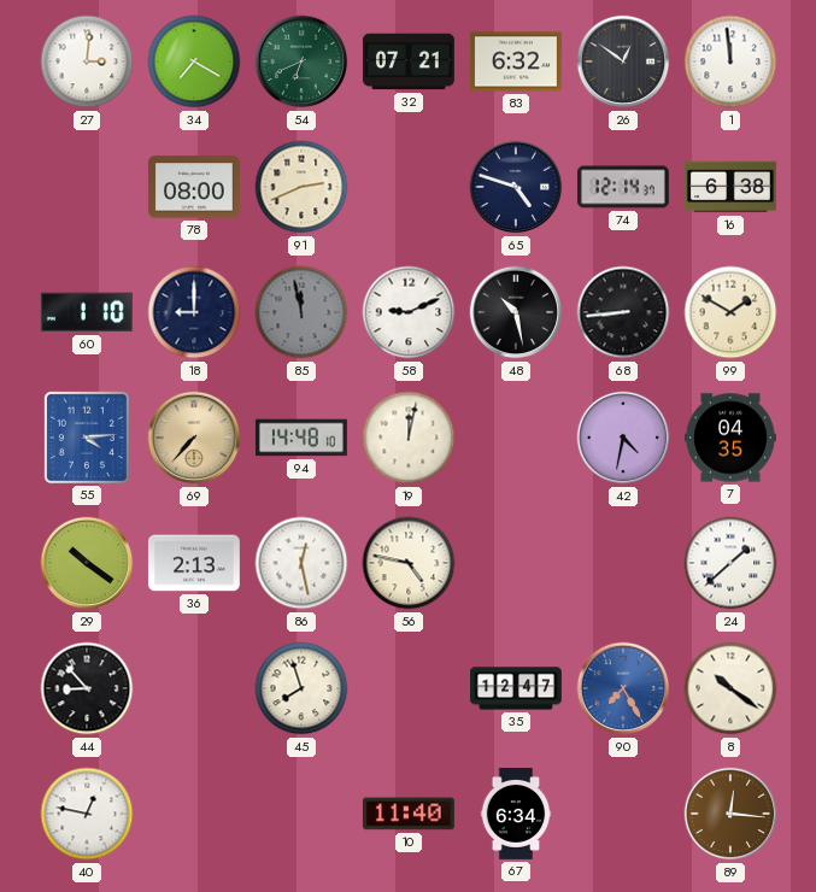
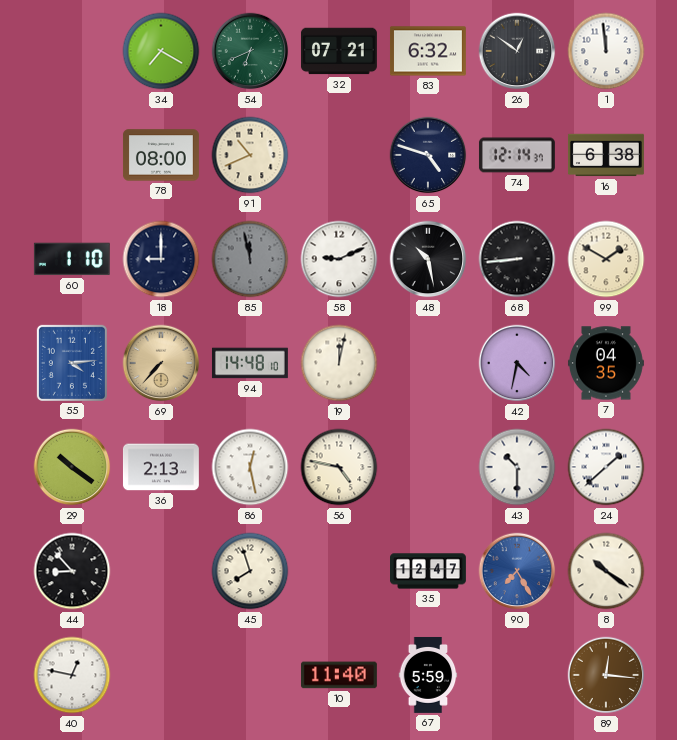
27: 3:01 -> none (87, 61)
91: 2:41 -> 10:41 (250, 155)
43: none -> 10:30 (517, 467)
67: 6:34 -> 5:59 (428, 675)
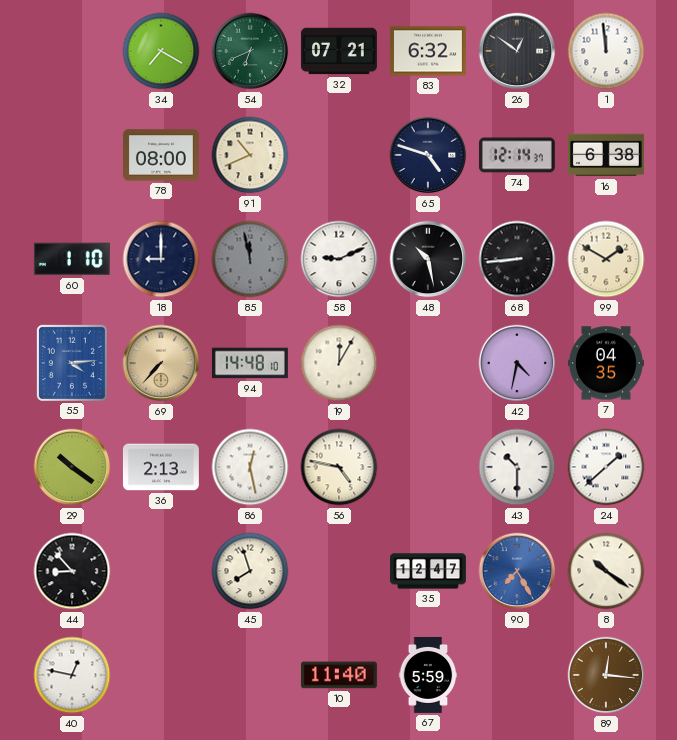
19: 12:02 -> 12:05 (339, 363)
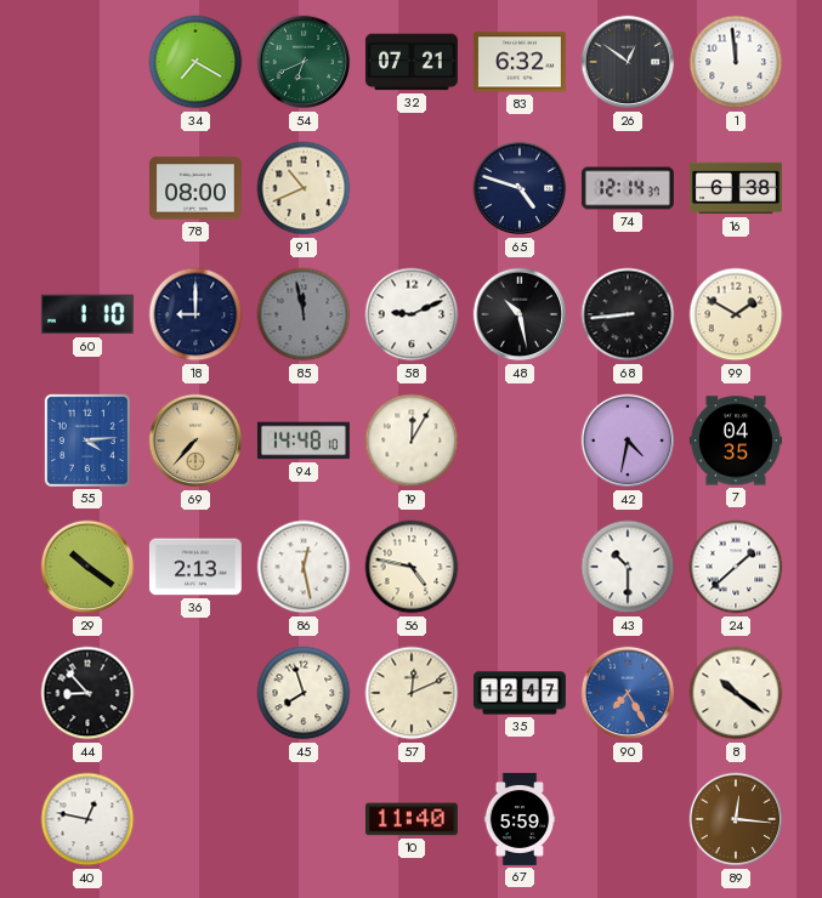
57: none -> 12:11 (412, 693)
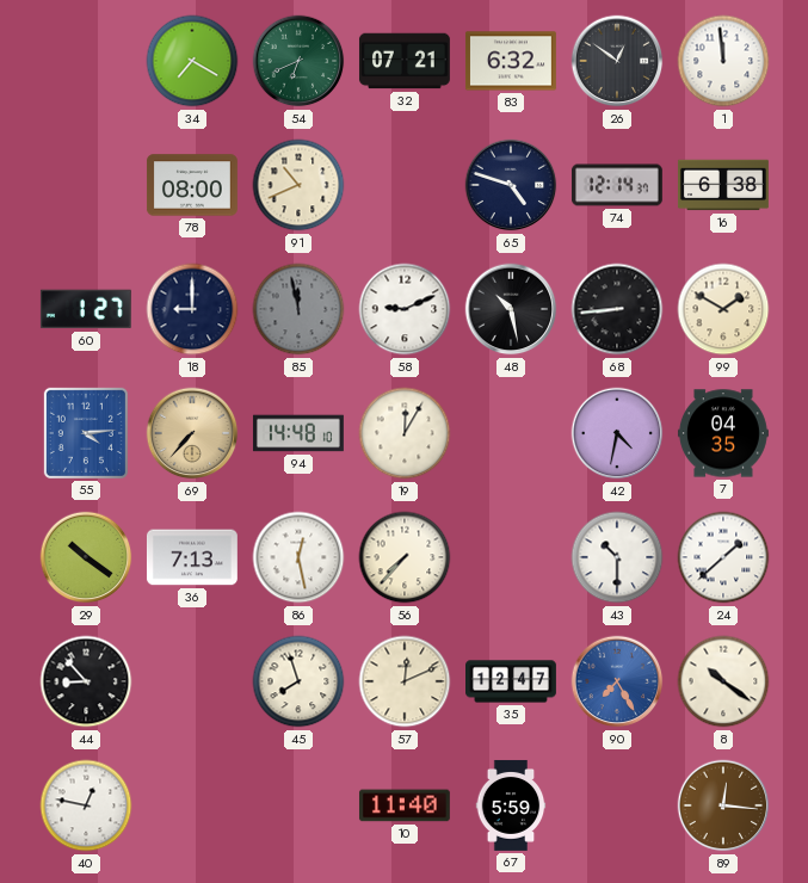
60: 1:10 -> 1:27 (86, 309)
36: 2:13 -> 7:13 (192, 557)
56: 4:47 -> 7:37 (405, 557)
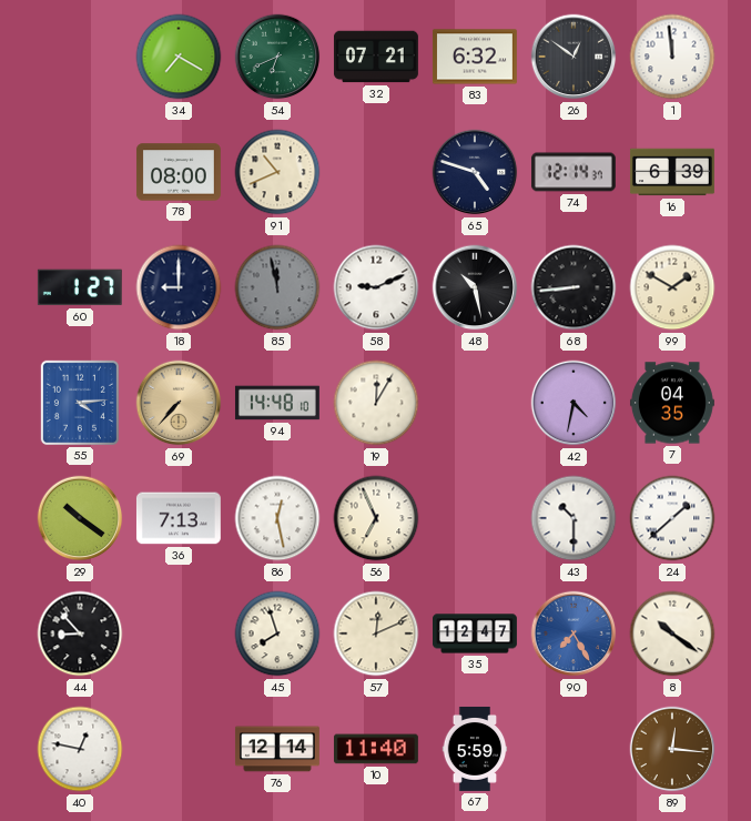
16: 6:38 -> 6:39 (672, 172)
56: 7:37 -> 6:56 (376, 518)
76: none -> 12:14 (277, 749)
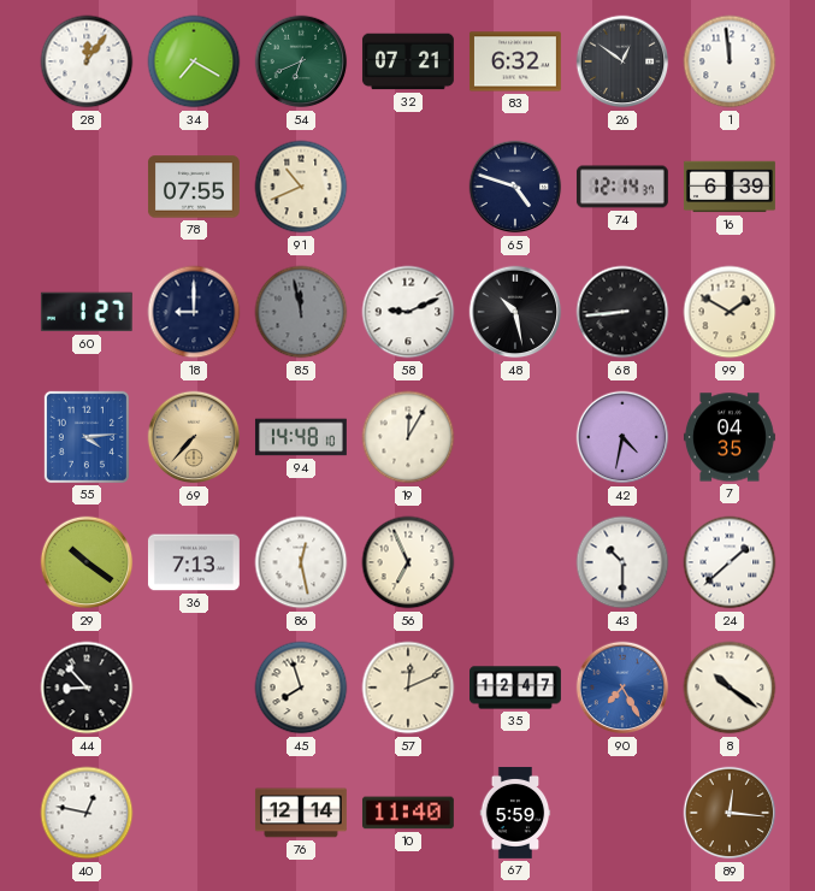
28: none -> 12:06 (87, 61)
78: 08:00 -> 07:55 (194, 187)
